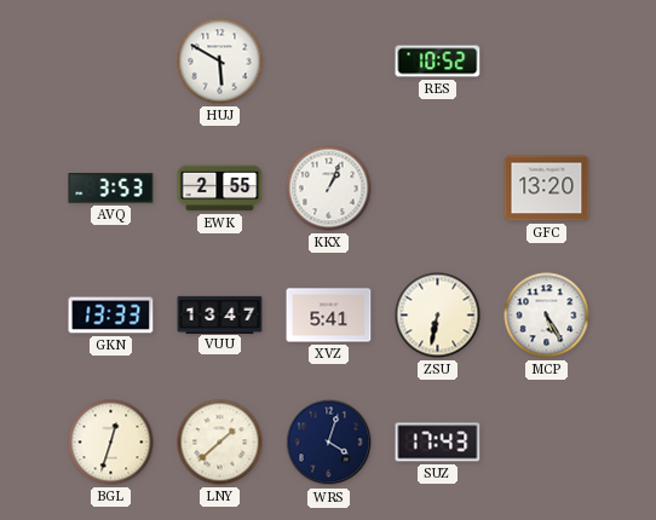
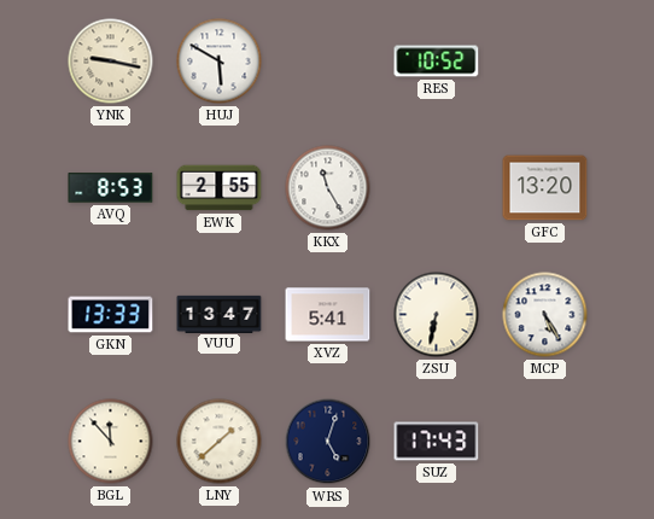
YNK: none -> 9:17 (111, 62)
AVQ: 3:53 -> 8:53 (111, 188)
KKX: 1:04 -> 11:25 (328, 188)
BGL: 12:33 -> 11:53 (111, 442)
WRS: 4:03 -> 5:03 (328, 442)
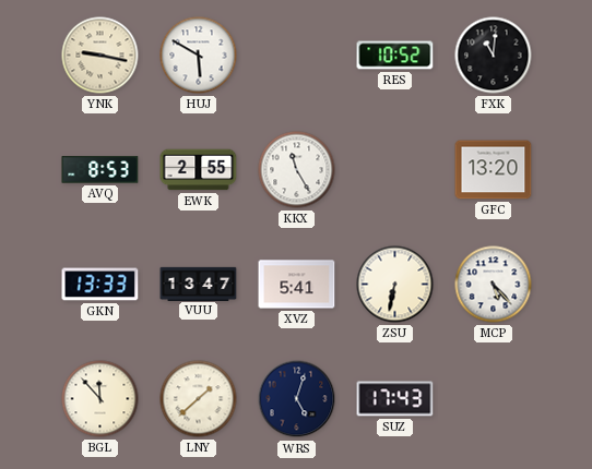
FXK: none -> 11:01 (494, 56)
MCP: 5:25 -> 5:23 (494, 285)
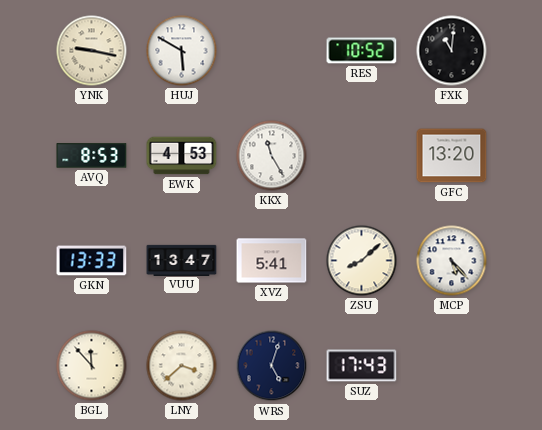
EWK: 2:55 -> 4:53 (182, 156)
ZSU: 6:32 -> 8:08 (362, 261)
LNY: 1:38 -> 3:38 (182, 366)
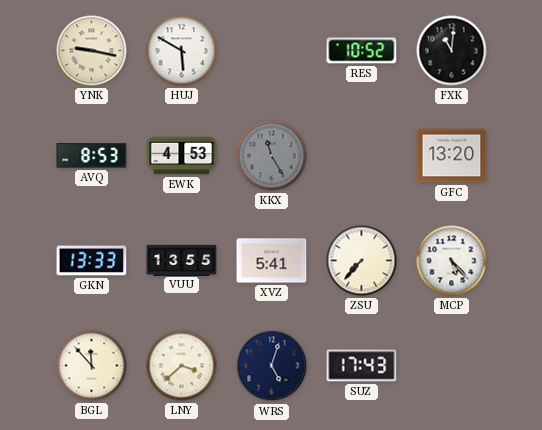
KKX dial: white -> grey (272, 156)
VUU: 13:47 -> 13:55 (182, 260)
ZSU: 8:08 -> 7:37 (362, 261)
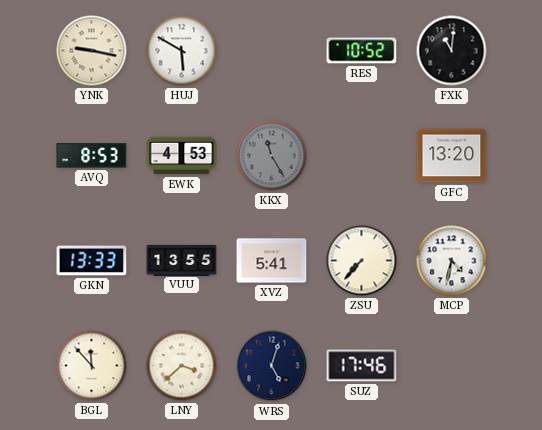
MCP: 5:23 -> 4:32 (452, 261)
SUZ: 17:43 -> 17:46 (362, 366)
